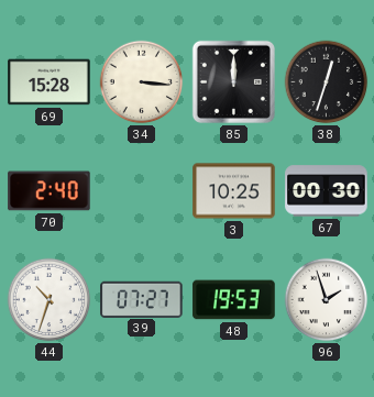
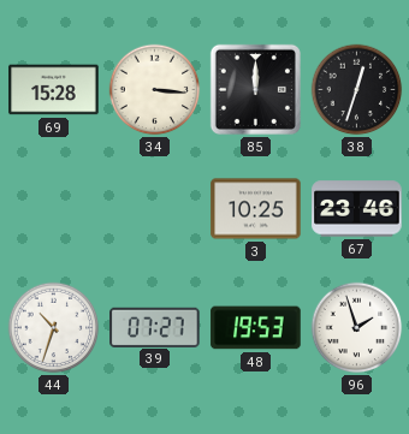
70: 2:40 -> none (50, 191)
67: 00:30 -> 23:46 (357, 209)
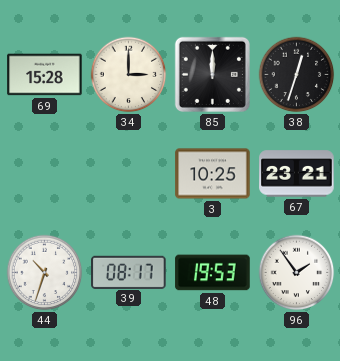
34: 3:16 -> 3:00 (129, 75)
67: 23:46 -> 23:21 (297, 174)
39: 07:27 -> 08:17 (129, 272)
96: 1:57 -> 1:54 (297, 273)
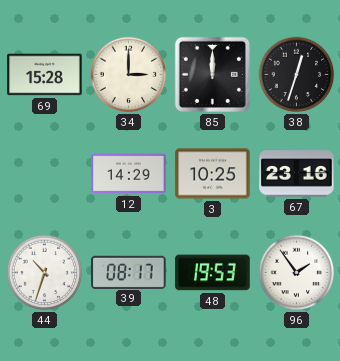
12: none -> 14:29 (129, 174)
67: 23:21 -> 23:16 (297, 174)
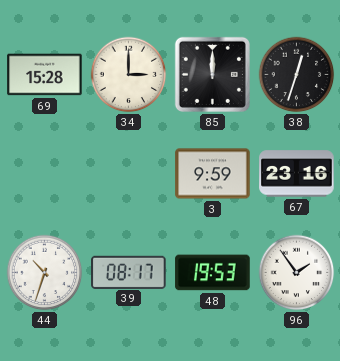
12: 14:29 -> none (129, 174)
3: 10:25 -> 9:59 (213, 174)
